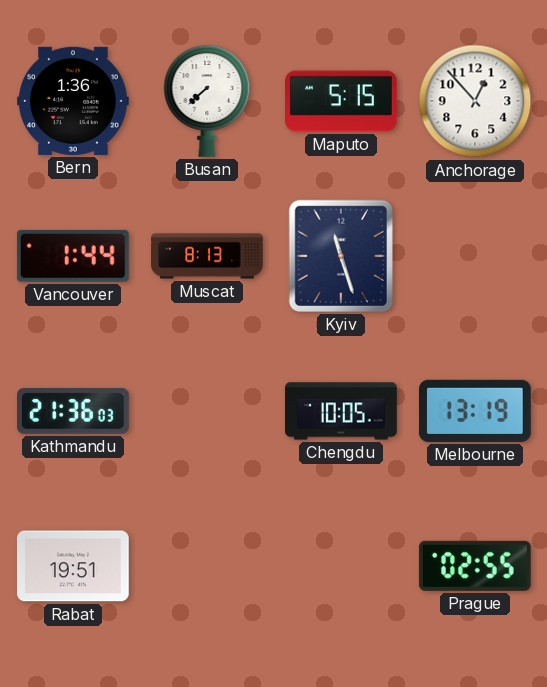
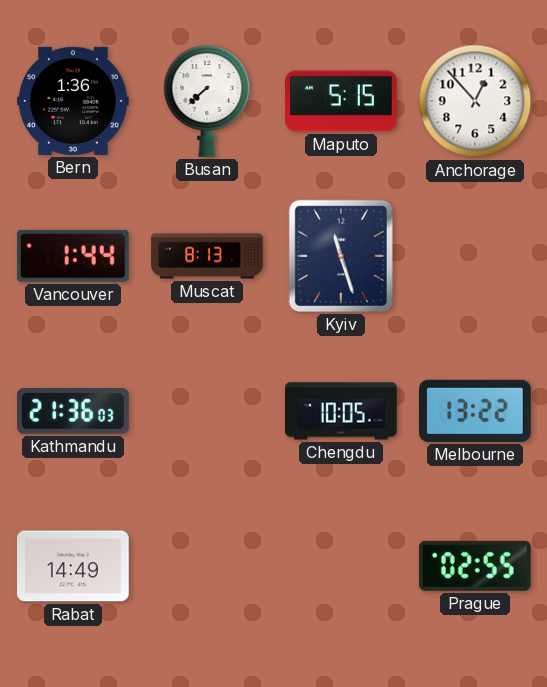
Melbourne: 13:19 -> 13:22 (475, 411)
Rabat: 19:51 -> 14:49 (74, 566)
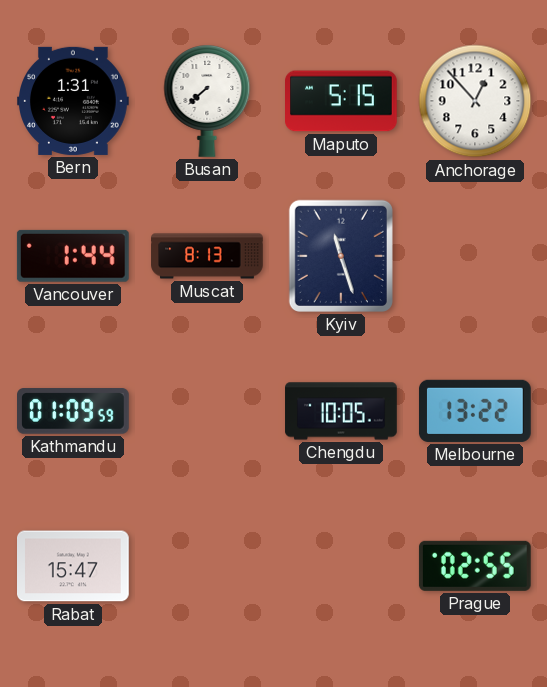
Bern: 1:36 -> 1:31 (74, 101)
Kathmandu: 21:36 -> 01:09 (74, 411)
Rabat: 14:49 -> 15:47 (74, 566)
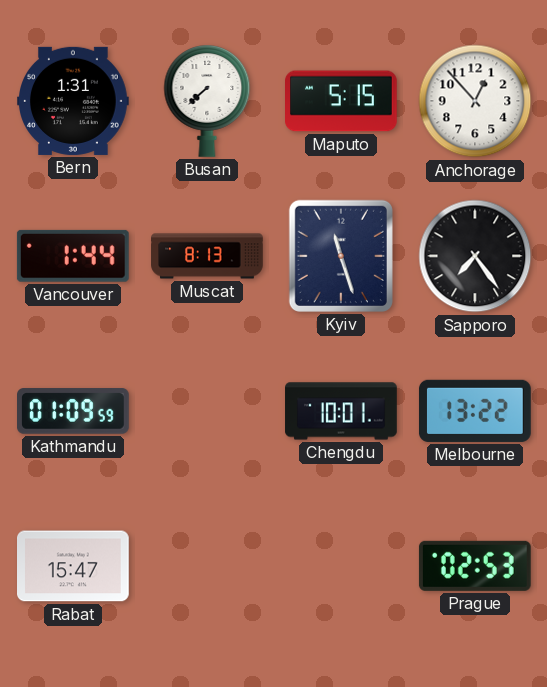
Sapporo: none -> 7:24 (475, 256)
Chengdu: 10:05 -> 10:01 (341, 411)
Prague: 02:55 -> 02:53 (475, 566)
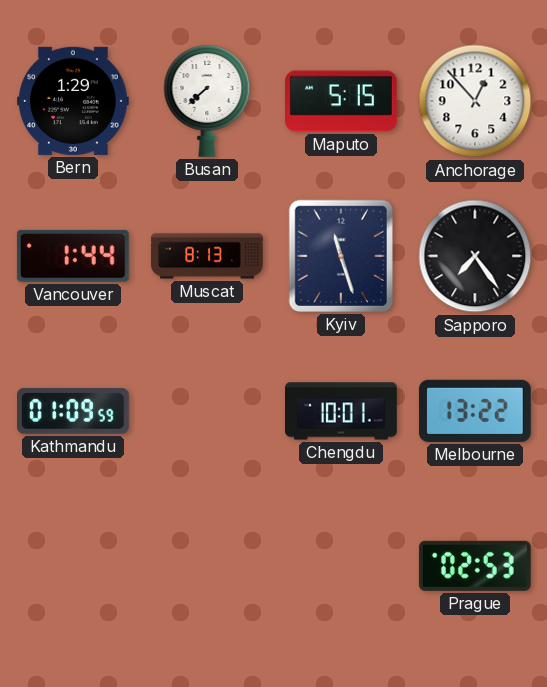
Bern: 1:31 -> 1:29 (74, 101)
Rabat: 15:47 -> none (74, 566)
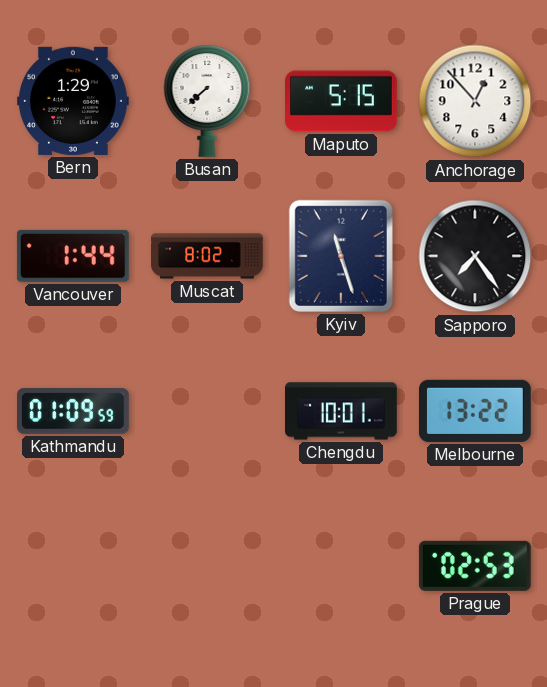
Muscat: 8:13 -> 8:02 (207, 256)
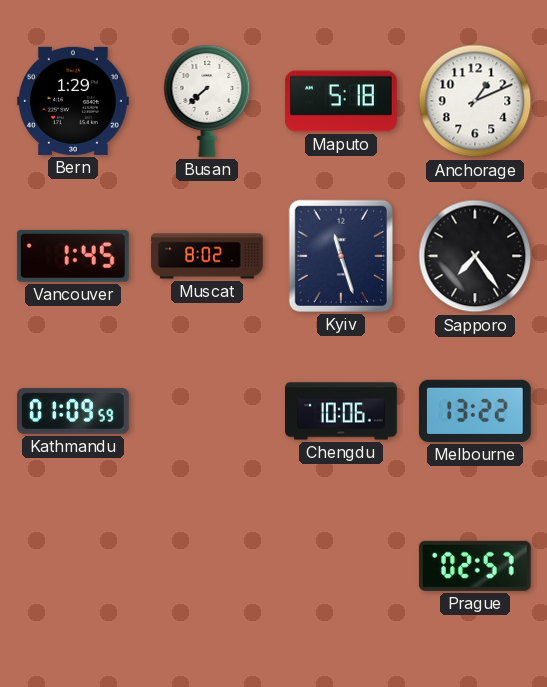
Maputo: 5:15 -> 5:18 (342, 101)
Anchorage: 12:53 -> 1:11 (475, 101)
Vancouver: 1:44 -> 1:45 (73, 256)
Chengdu: 10:01 -> 10:06 (341, 411)
Prague: 02:53 -> 02:57 (475, 566)
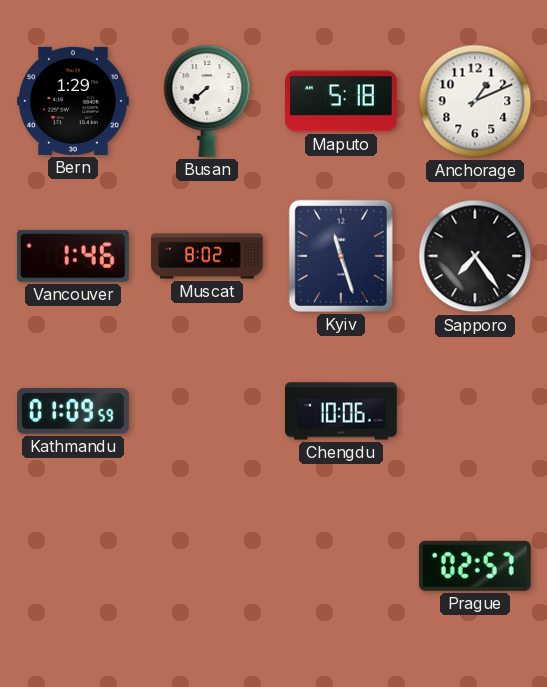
Vancouver: 1:45 -> 1:46 (73, 256)
Melbourne: 13:22 -> none (475, 411)
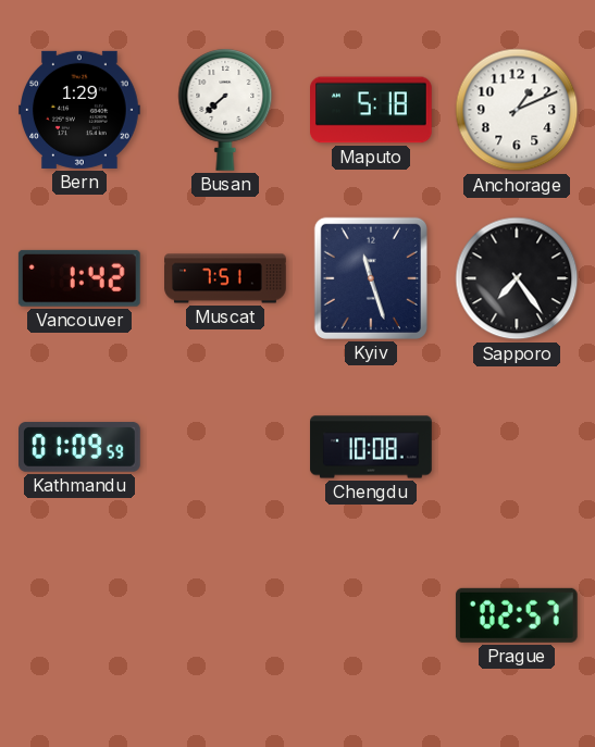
Vancouver: 1:46 -> 1:42 (79, 278)
Muscat: 8:02 -> 7:51 (225, 278)
Chengdu: 10:06 -> 10:08 (371, 447)
